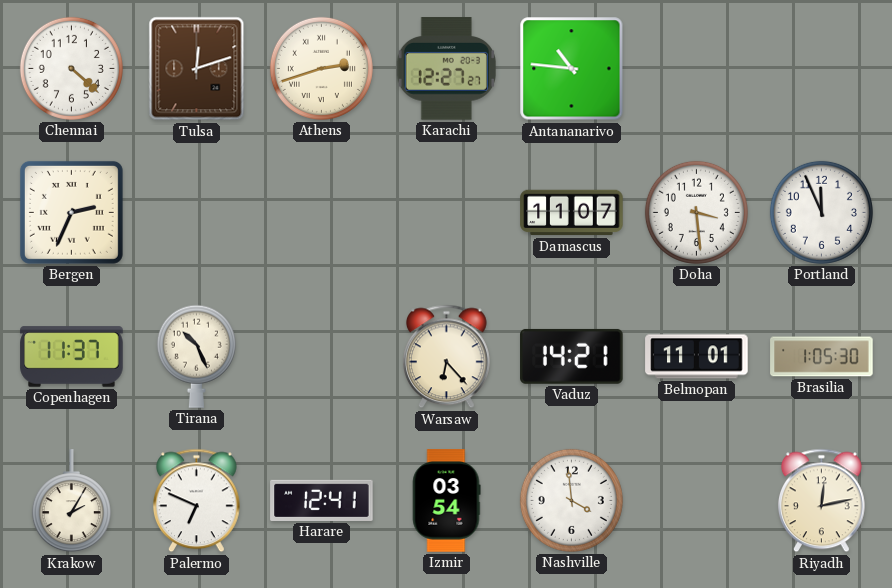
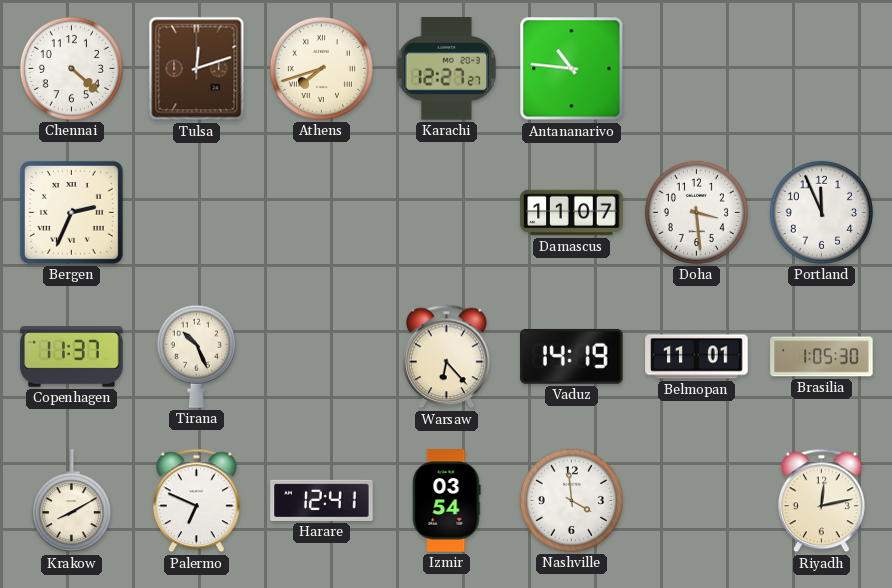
Athens: 2:42 -> 7:42 (321, 68)
Vaduz: 14:21 -> 14:19 (572, 356)
Krakow: 2:05 -> 8:10 (71, 501)
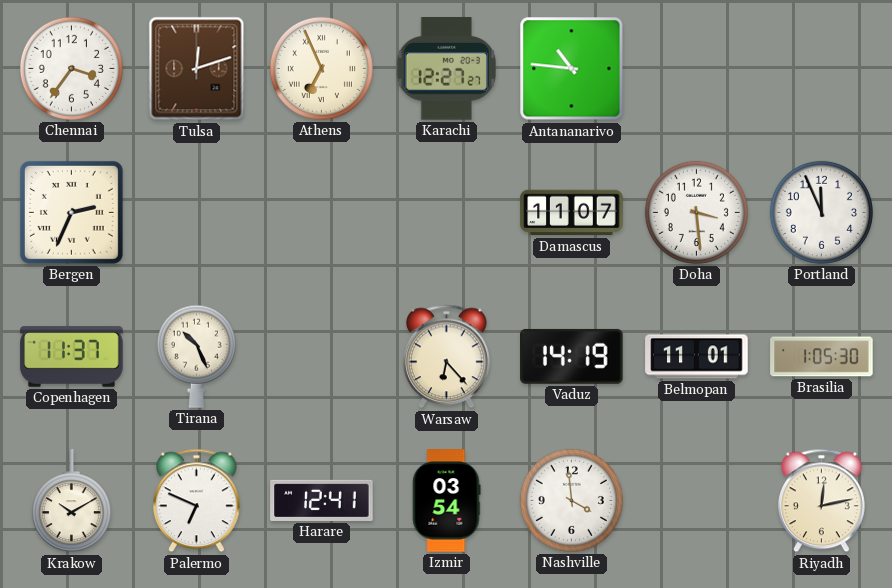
Chennai: 4:22 -> 3:36 (71, 68)
Athens: 7:42 -> 6:56 (321, 68)
Krakow: 8:10 -> 10:10 (71, 501)
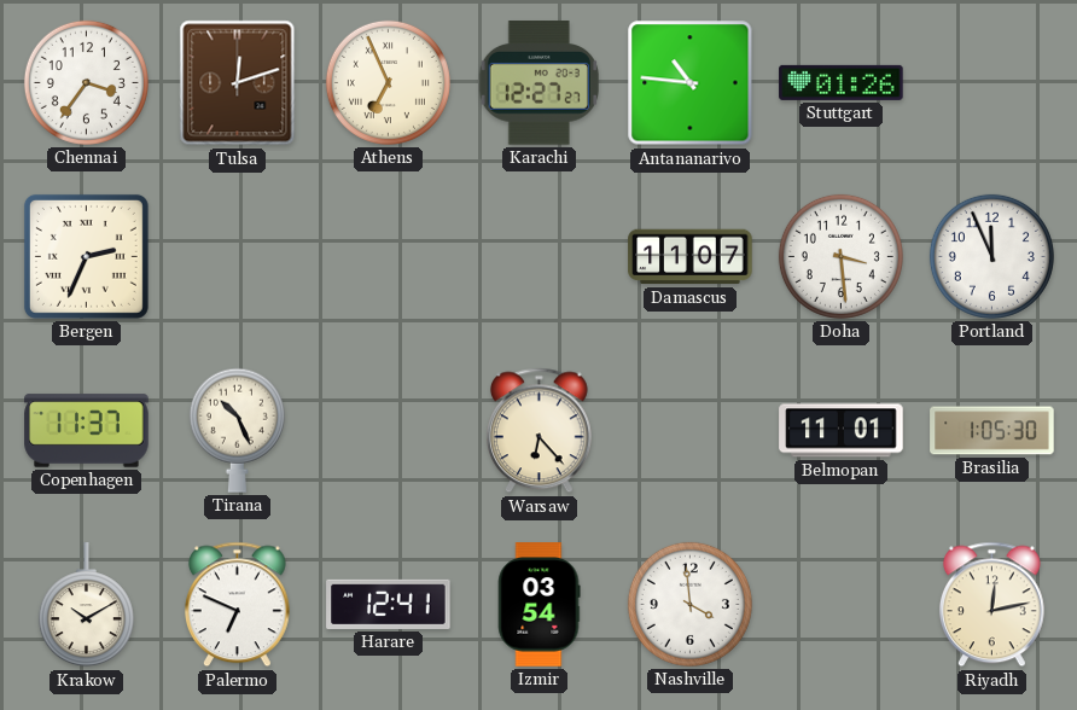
Stuttgart: none -> 01:26 (842, 82)
Vaduz: 14:19 -> none (572, 356)
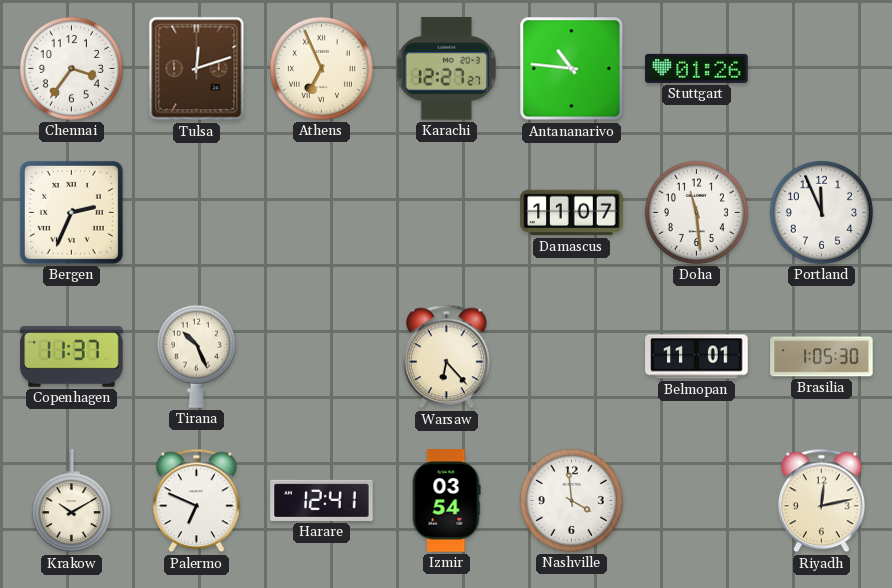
Doha: 3:29 -> 11:29 (696, 212)
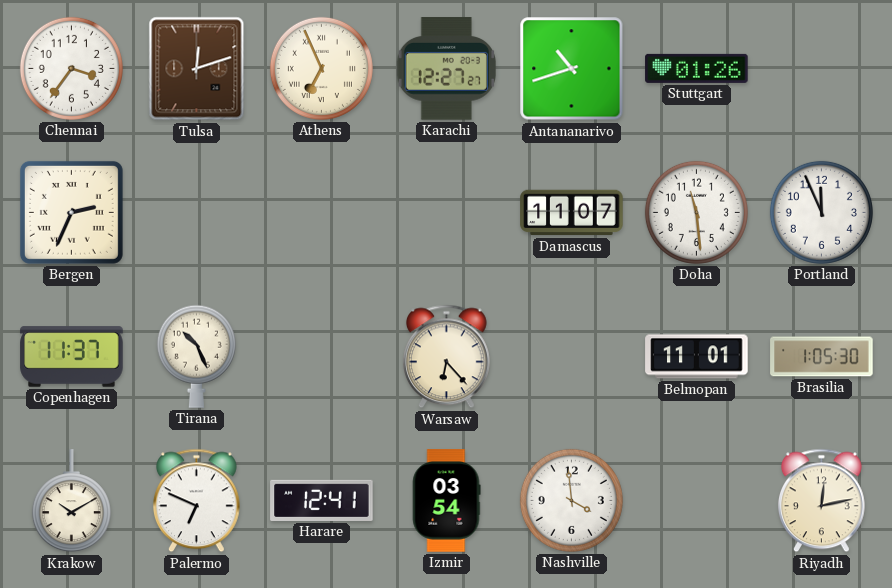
Antananarivo: 10:46 -> 10:42 (572, 69)
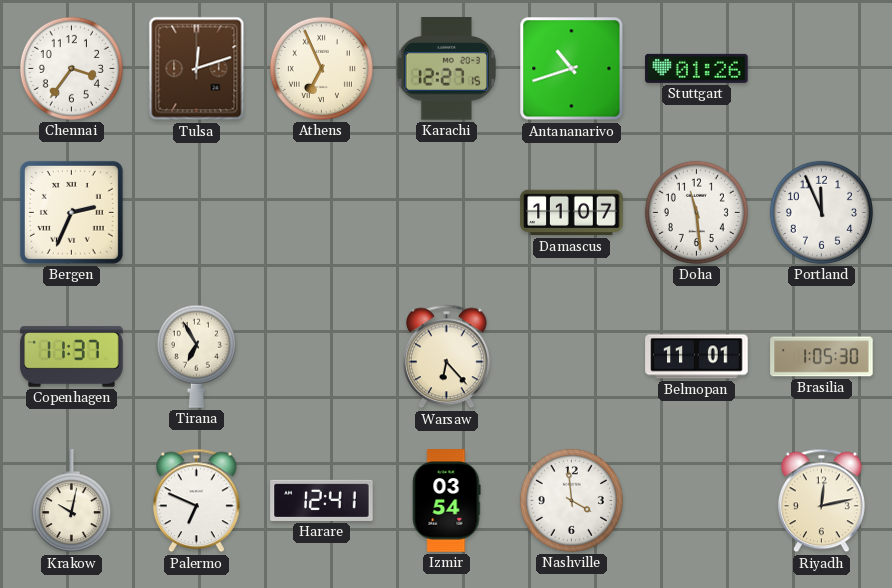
Karachi: 12:27:27 -> 12:27:15 (446, 69)
Tirana: 10:26 -> 6:55 (196, 356)
Krakow: 10:10 -> 10:02 (71, 501)
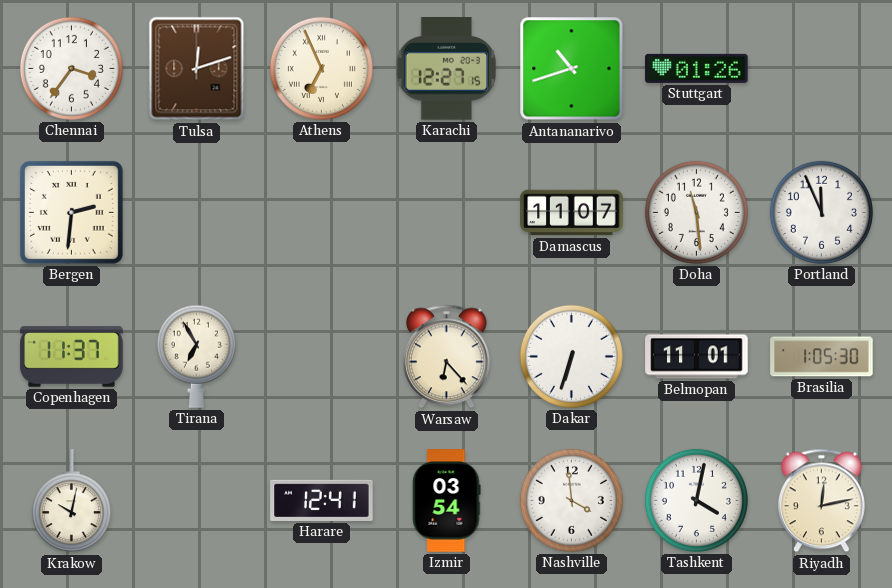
Bergen: 2:34 -> 2:31 (71, 212)
Dakar: none -> 6:33 (571, 356)
Palermo: 6:49 -> none (196, 501)
Tashkent: none -> 4:02 (696, 500)
